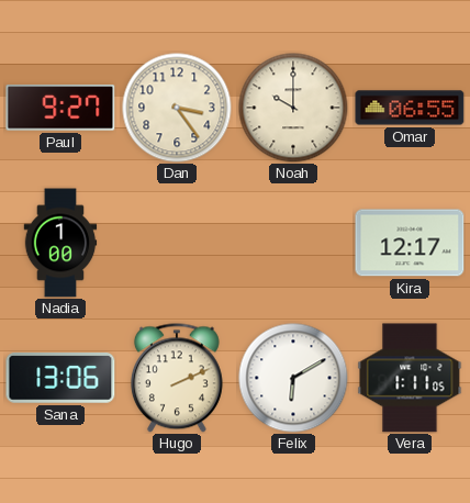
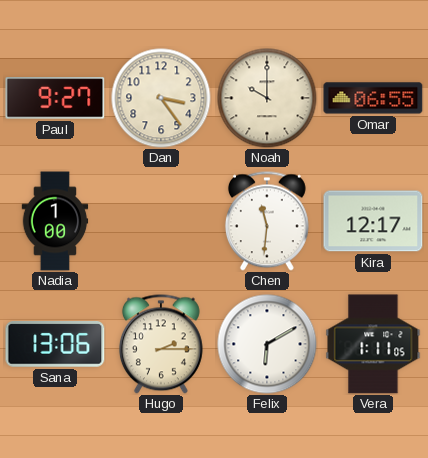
Chen: none -> 11:31 (267, 221)
Hugo: 2:11 -> 2:15 (161, 344)
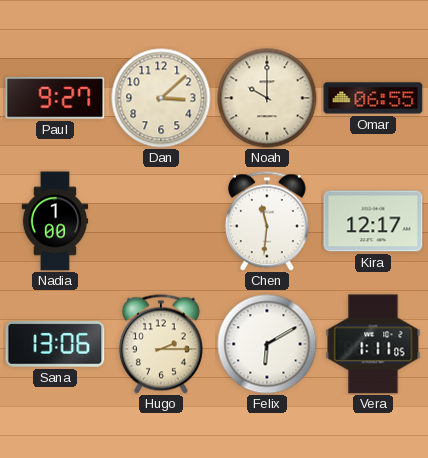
Dan: 3:24 -> 3:08 (161, 98)
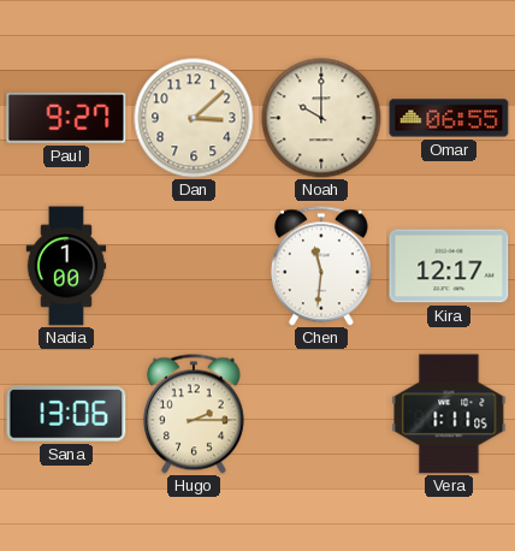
Felix: 6:10 -> none (267, 344)
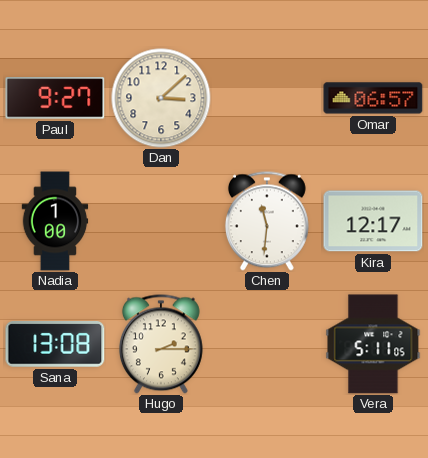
Noah: 10:00 -> none (321, 118)
Omar: 06:55 -> 06:57 (373, 98)
Sana: 13:06 -> 13:08 (55, 345)
Vera: 1:11 -> 5:11 (373, 344)
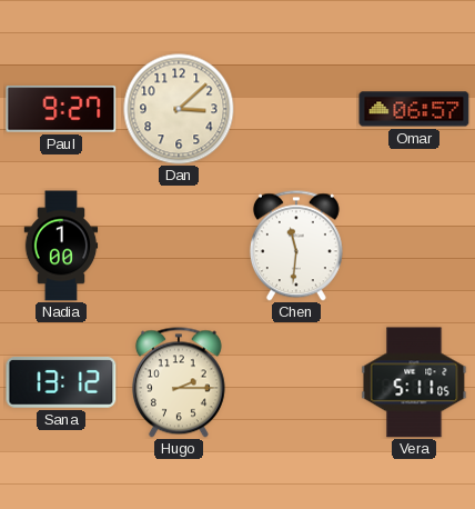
Kira: 12:17 -> none (373, 221)
Sana: 13:08 -> 13:12 (61, 383)
